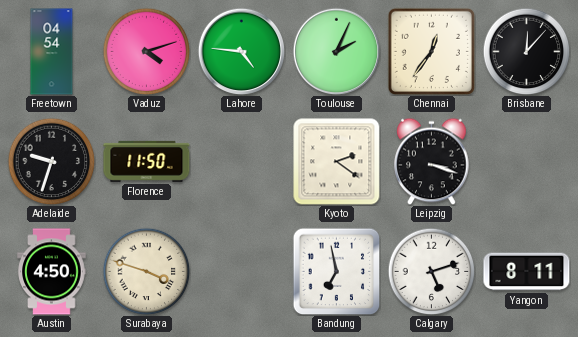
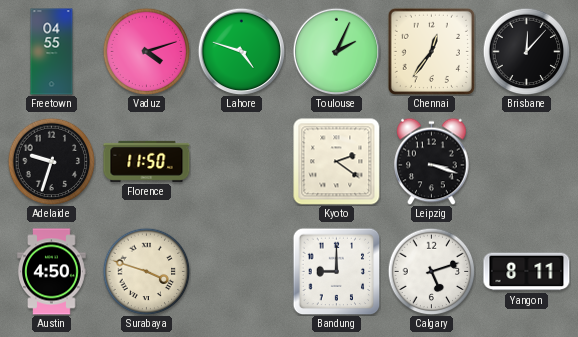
Freetown: 04:54 -> 04:55 (52, 52)
Lahore: 4:46 -> 4:48 (241, 51)
Bandung: 6:58 -> 9:00 (336, 271)
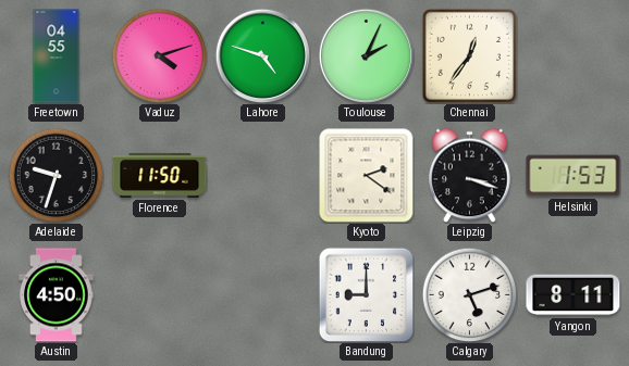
Brisbane: 12:07 -> none (526, 51)
Helsinki: none -> 1:53 (573, 176)
Surabaya: 3:48 -> none (146, 271)
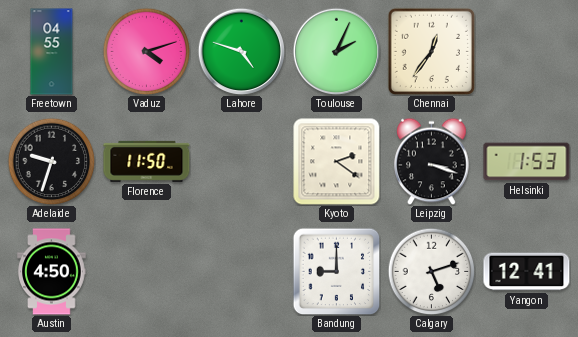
Yangon: 8:11 -> 12:41 (527, 272)
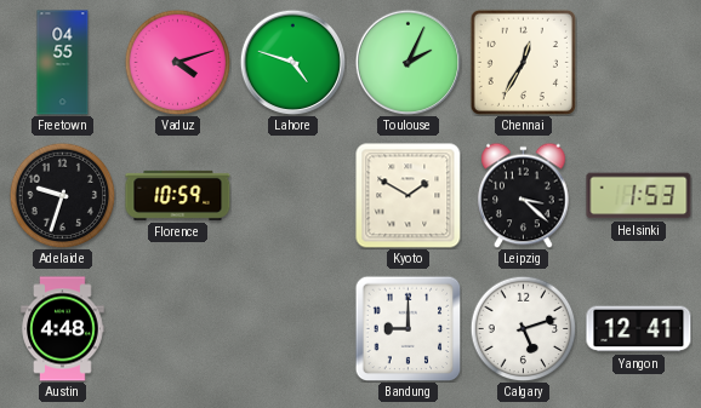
Chennai: 12:36 -> 12:35 (523, 62)
Florence: 11:50 -> 10:59 (178, 195)
Kyoto: 2:21 -> 1:50 (409, 196)
Leipzig: 3:18 -> 3:22 (524, 195)
Austin: 4:50 -> 4:48 (63, 329)
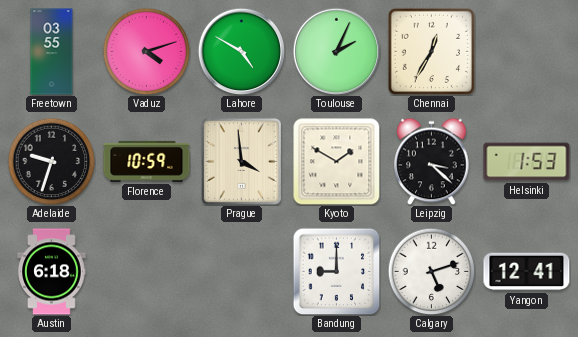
Freetown: 04:55 -> 03:55 (52, 52)
Lahore: 4:48 -> 4:50 (241, 51)
Prague: none -> 3:59 (241, 161)
Austin: 4:48 -> 6:18 (52, 272)
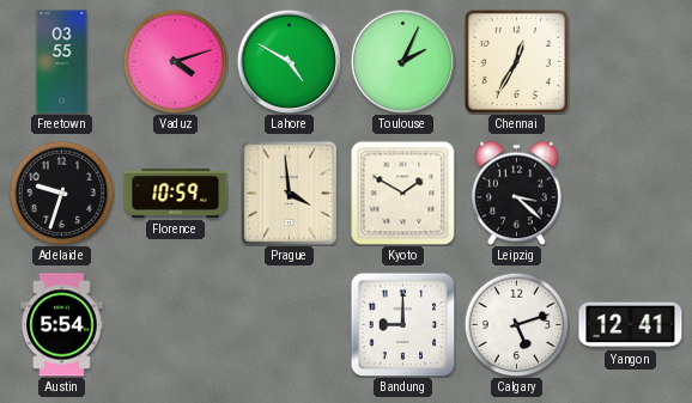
Helsinki: 1:53 -> none (527, 162)
Austin: 6:18 -> 5:54 (62, 325)
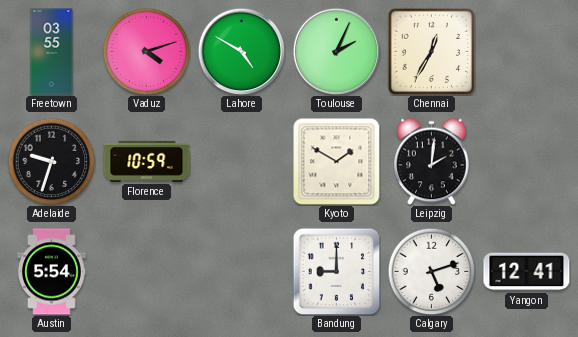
Prague: 3:59 -> none (289, 193)
Leipzig: 3:22 -> 2:01 (432, 161)
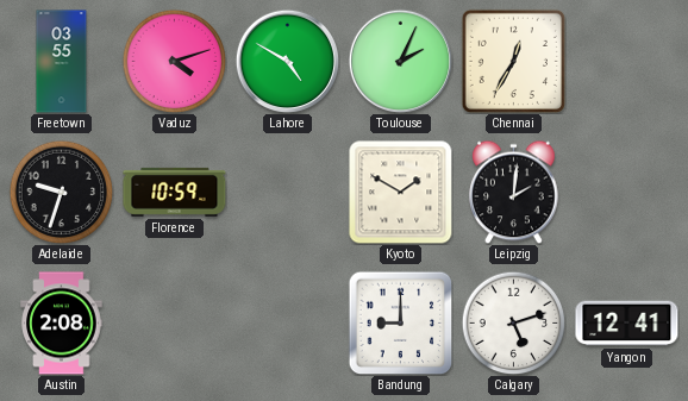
Austin: 5:54 -> 2:08 (62, 324)
